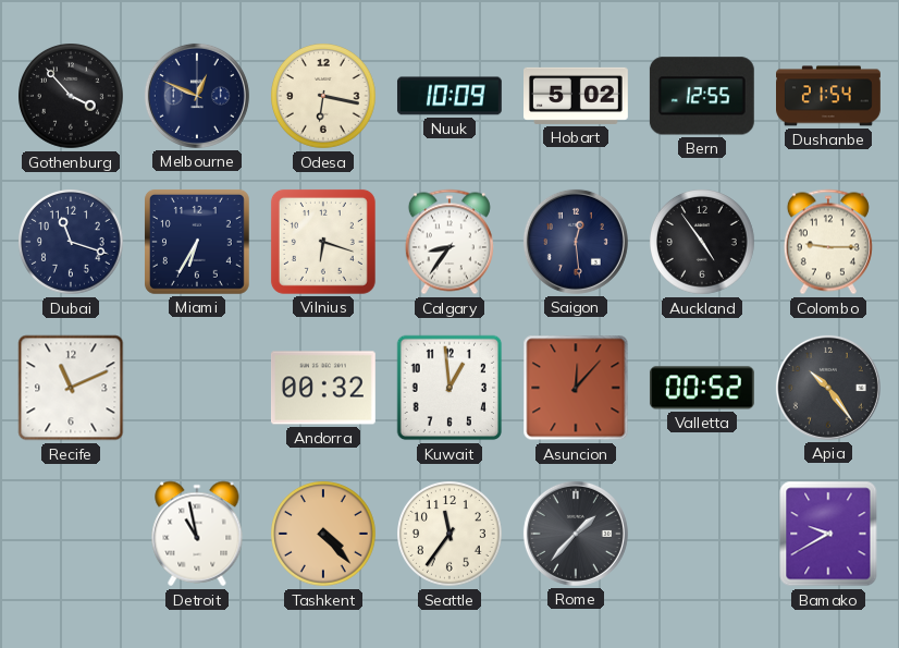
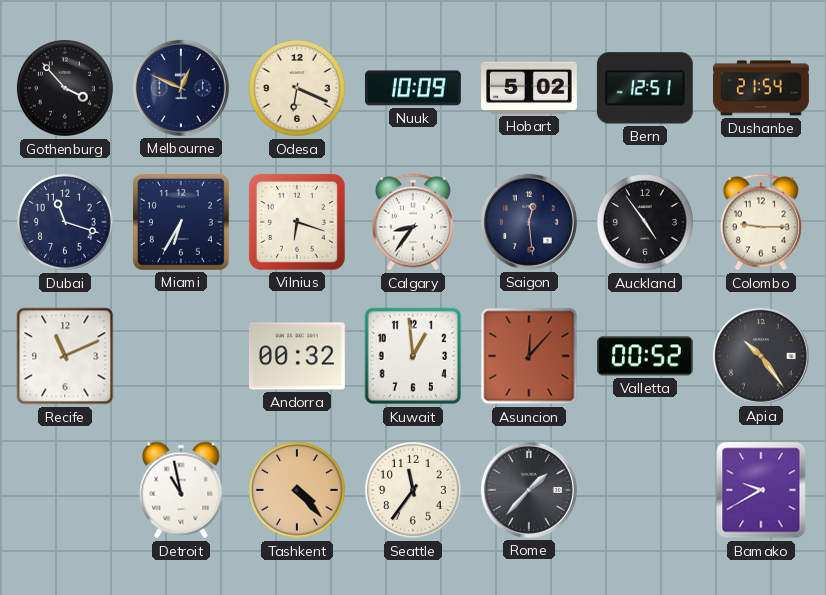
Odesa: 6:17 -> 6:19 (298, 89)
Bern: 12:55 -> 12:51 (645, 88)
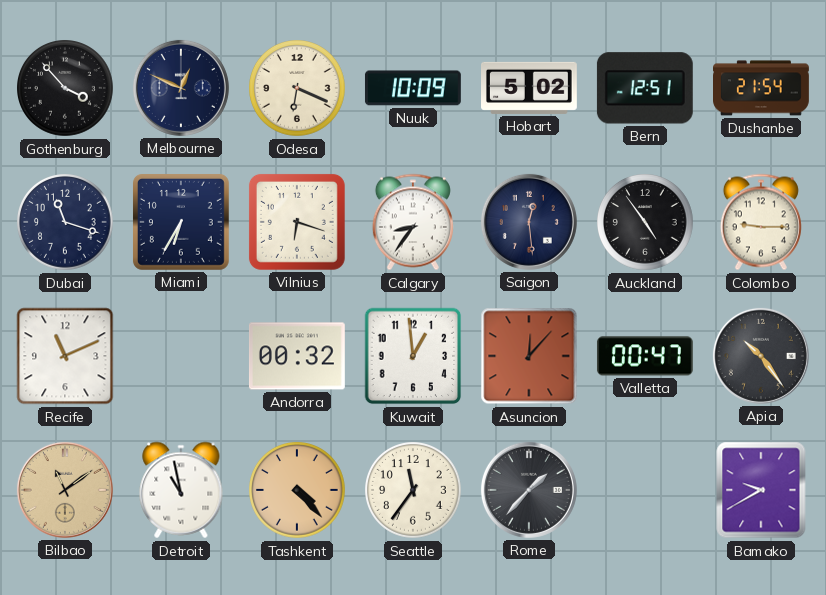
Valletta: 00:52 -> 00:47 (645, 356)
Bilbao: none -> 11:09 (65, 490)
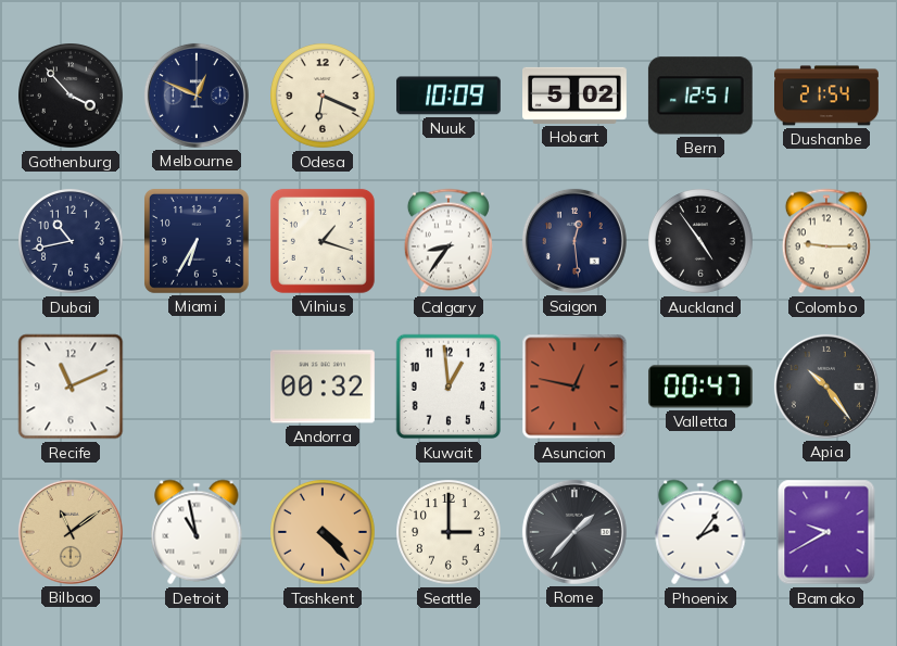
Dubai: 11:18 -> 10:43 (72, 242)
Vilnius: 6:18 -> 1:18 (323, 241)
Asuncion: 12:07 -> 12:47 (574, 387)
Seattle: 11:36 -> 3:00 (450, 533)
Phoenix: none -> 2:06 (700, 532)
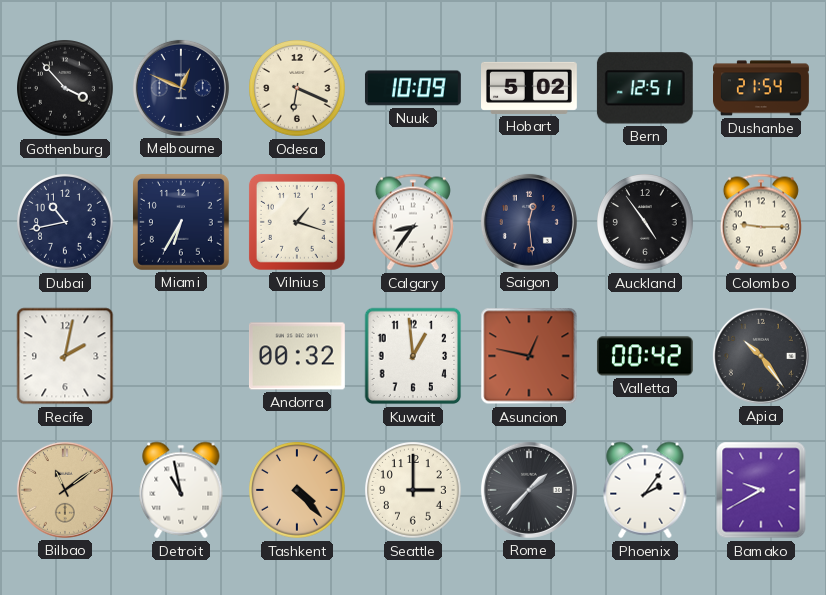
Recife: 11:11 -> 2:02 (65, 356)
Valletta: 00:47 -> 00:42 (645, 356)
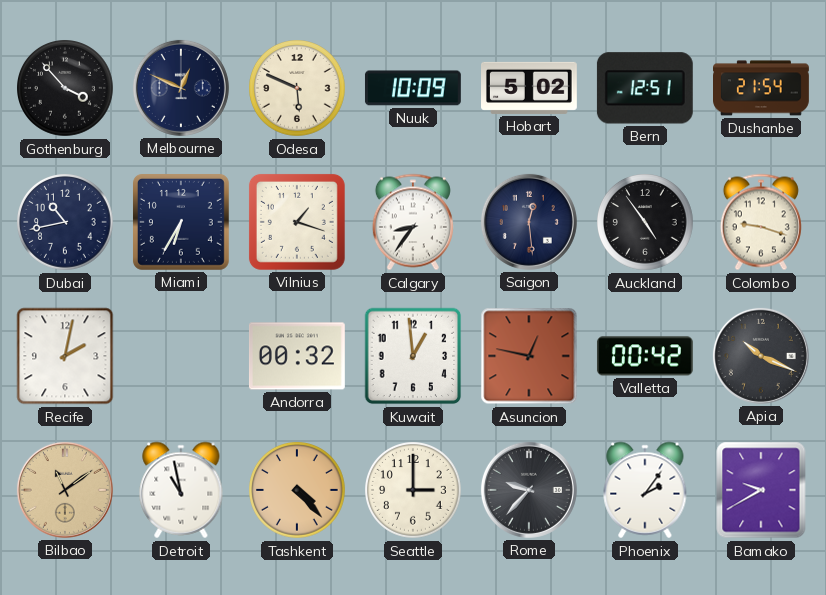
Odesa: 6:19 -> 5:49 (298, 89)
Colombo: 9:15 -> 9:18 (761, 222)
Apia: 10:24 -> 10:19 (761, 356)
Rome: 1:37 -> 9:37 (529, 490)
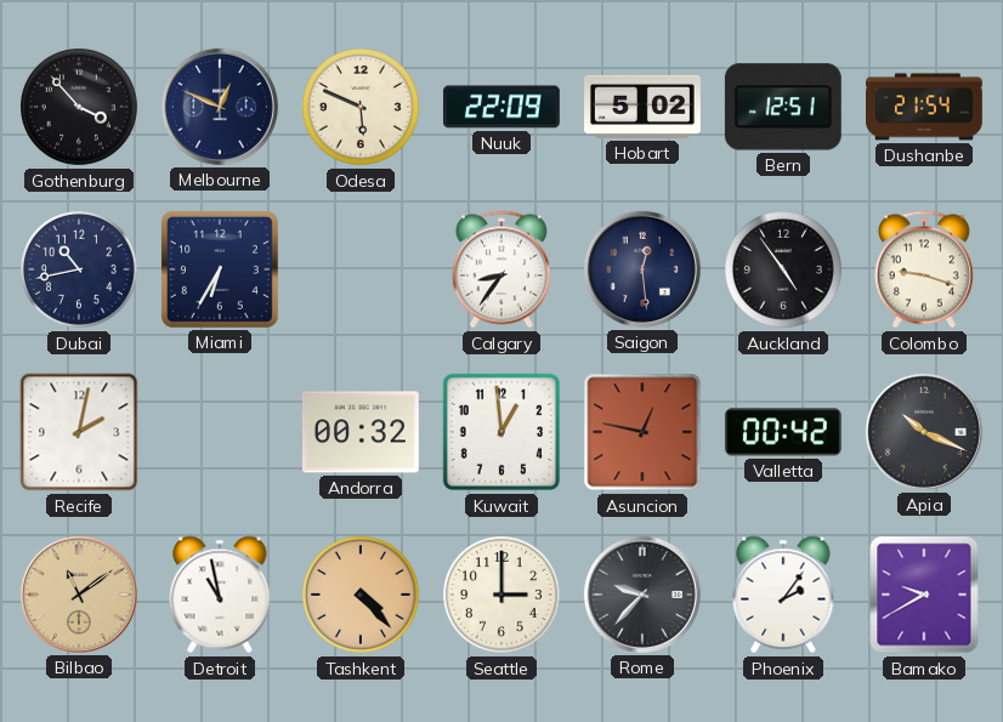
Nuuk: 10:09 -> 22:09 (501, 107)
Vilnius: 1:18 -> none (297, 222)
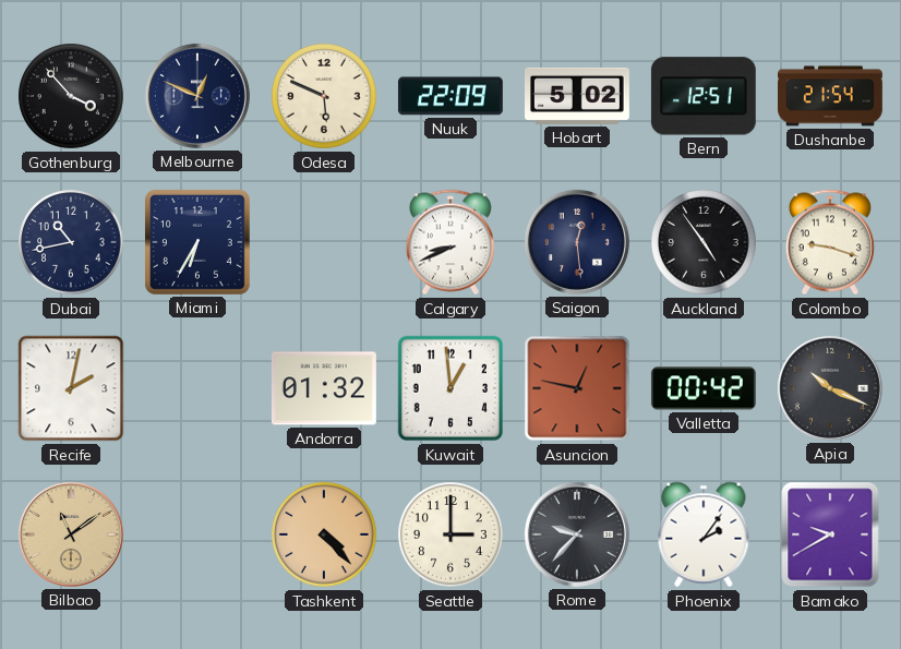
Calgary: 8:36 -> 8:41 (450, 242)
Andorra: 00:32 -> 01:32 (324, 388)
Detroit: 10:58 -> none (220, 595)
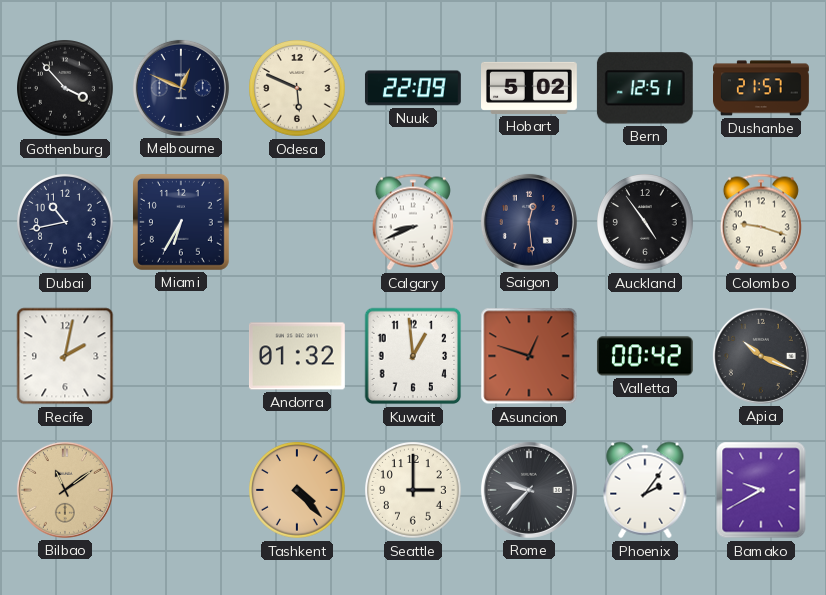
Dushanbe: 21:54 -> 21:57 (762, 88)
Asuncion: 12:47 -> 12:48 (529, 356)
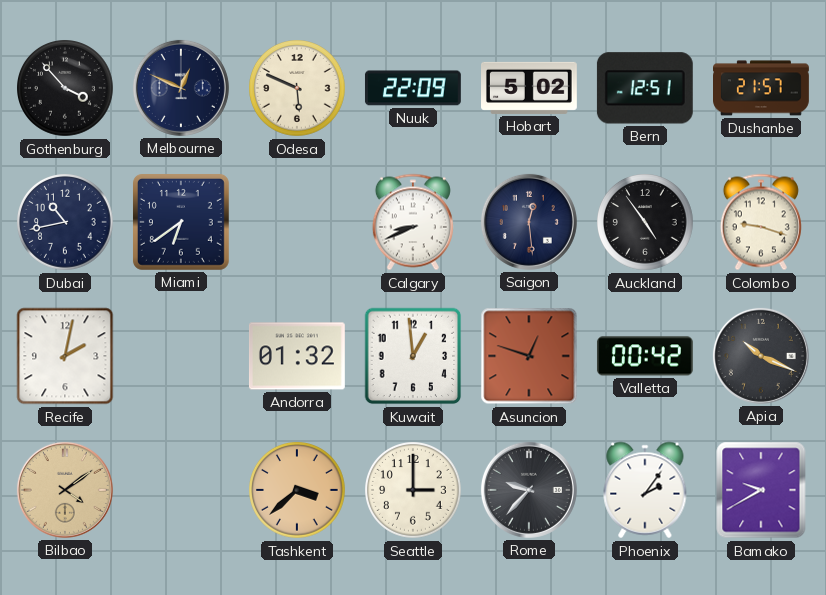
Miami: 6:35 -> 6:39 (181, 222)
Bilbao: 11:09 -> 4:09 (65, 490)
Tashkent: 4:23 -> 3:38 (298, 491)
